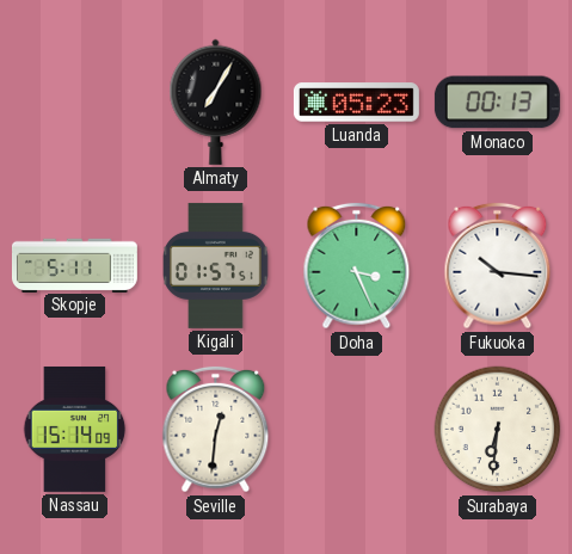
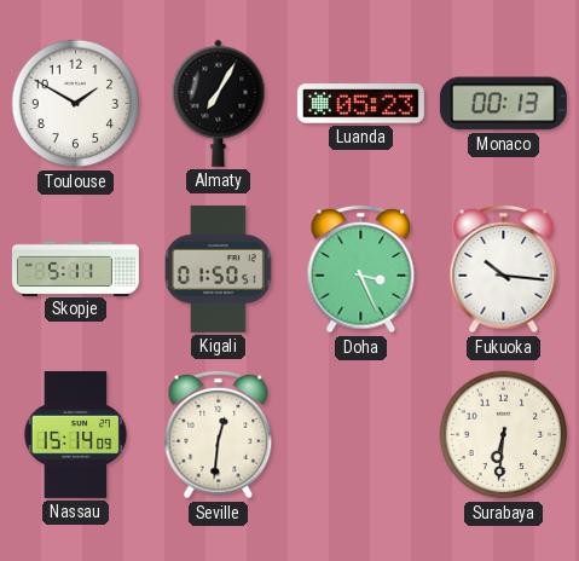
Toulouse: none -> 1:50 (76, 104)
Kigali: 01:57 -> 01:50 (218, 268)
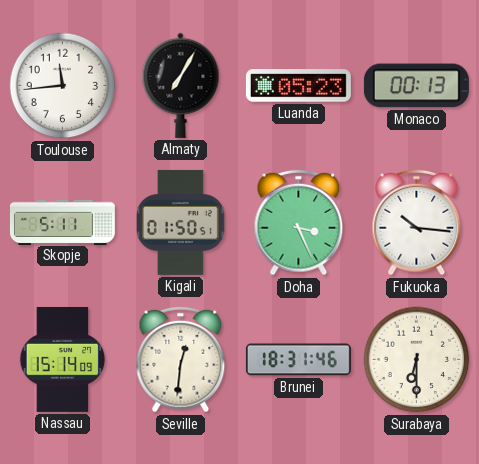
Toulouse: 1:50 -> 11:44 (63, 86)
Brunei: none -> 18:31 (298, 360)
Surabaya: 6:31 -> 6:30 (417, 360)
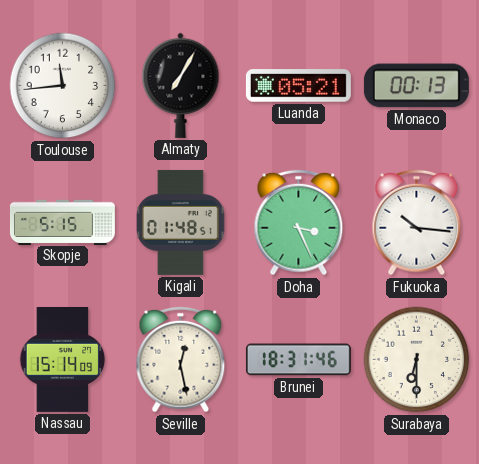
Luanda: 05:23 -> 05:21 (298, 86)
Skopje: 5:11 -> 5:15 (62, 222)
Kigali: 01:50 -> 01:48 (180, 222)
Seville: 12:31 -> 12:28 (181, 360)
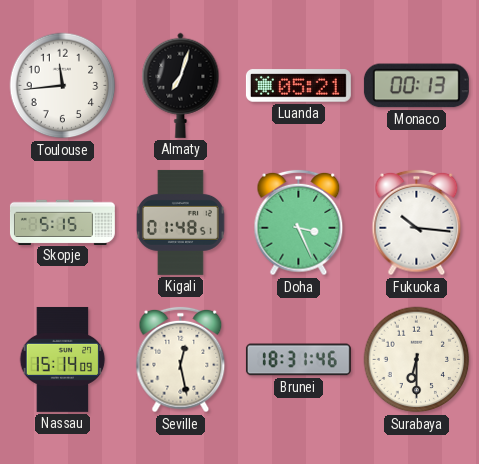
Almaty: 7:05 -> 7:03 (181, 85)
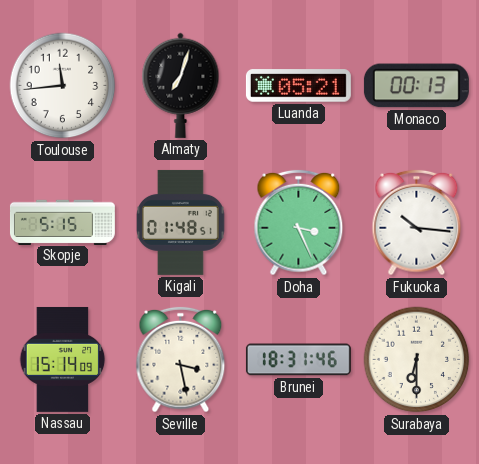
Seville: 12:28 -> 3:28 (181, 360)
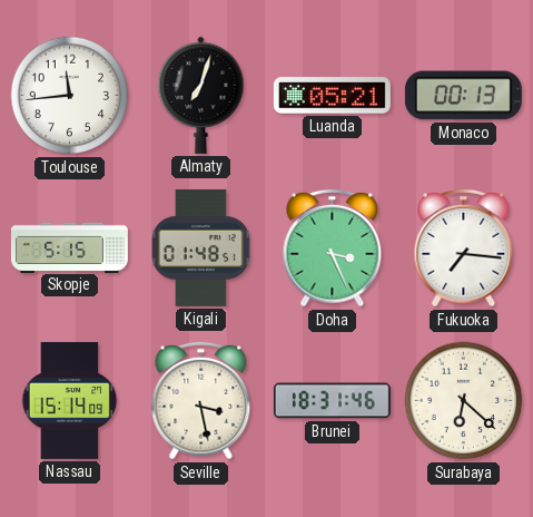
Fukuoka: 10:16 -> 7:16 (464, 248)
Surabaya: 6:30 -> 6:22 (464, 401)
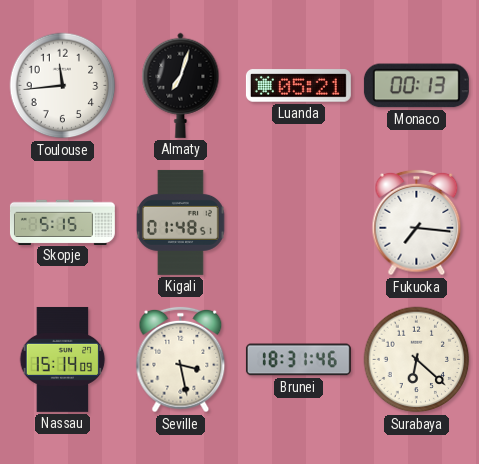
Doha: 3:26 -> none (333, 248)
